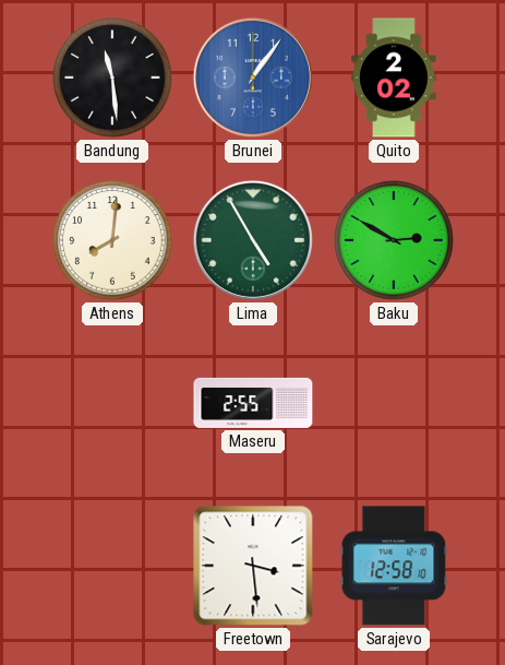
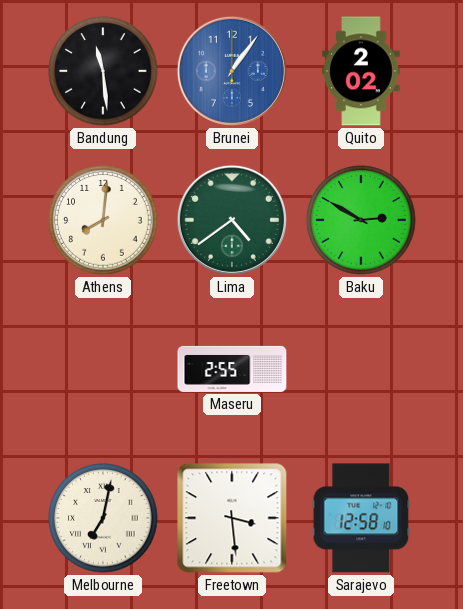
Lima: 4:55 -> 4:39 (232, 220)
Melbourne: none -> 7:02 (103, 518)
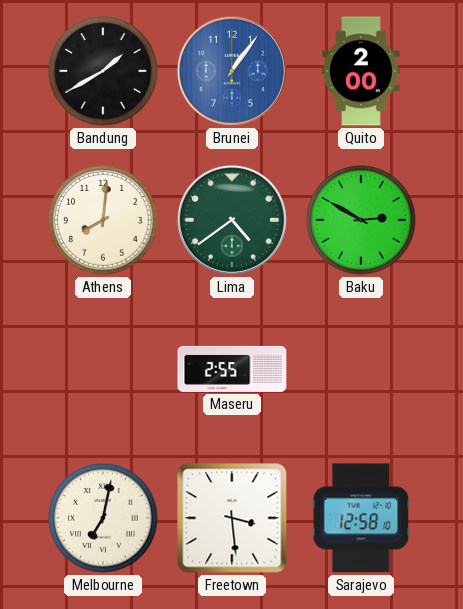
Bandung: 11:29 -> 1:40 (103, 71)
Quito: 2:02 -> 2:00 (361, 71)
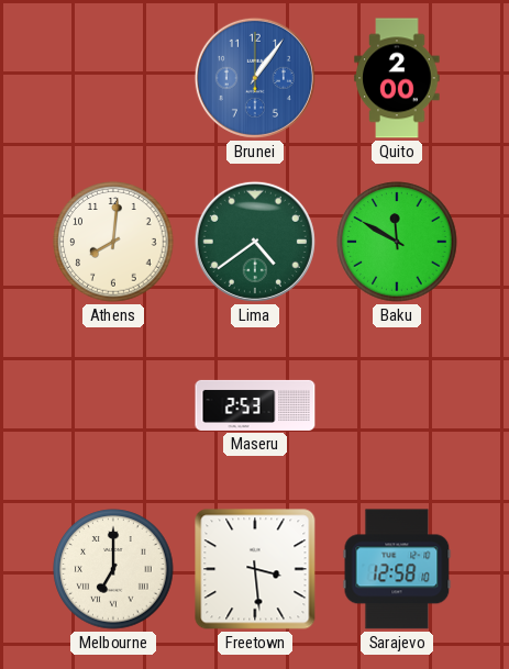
Bandung: 1:40 -> none (103, 71)
Baku: 2:50 -> 11:50 (397, 242)
Maseru: 2:55 -> 2:53 (255, 405)
Melbourne: 7:02 -> 7:00 (113, 569)
